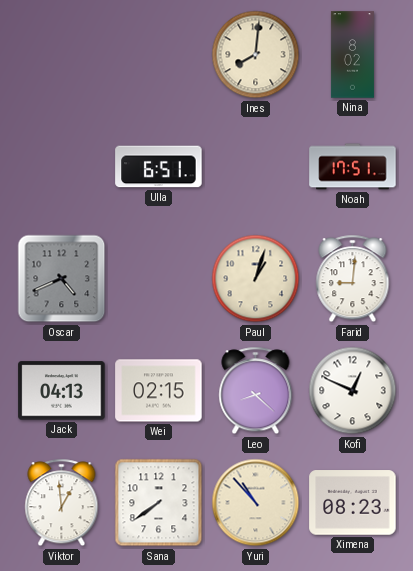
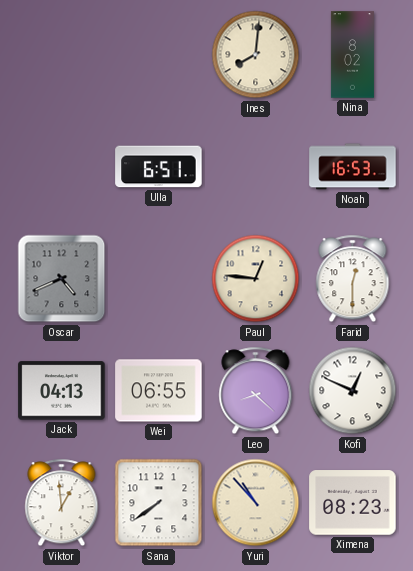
Noah: 17:51 -> 16:53 (353, 167)
Paul: 1:03 -> 12:46 (256, 279)
Farid: 9:01 -> 12:30 (353, 279)
Wei: 02:15 -> 06:55 (159, 391)
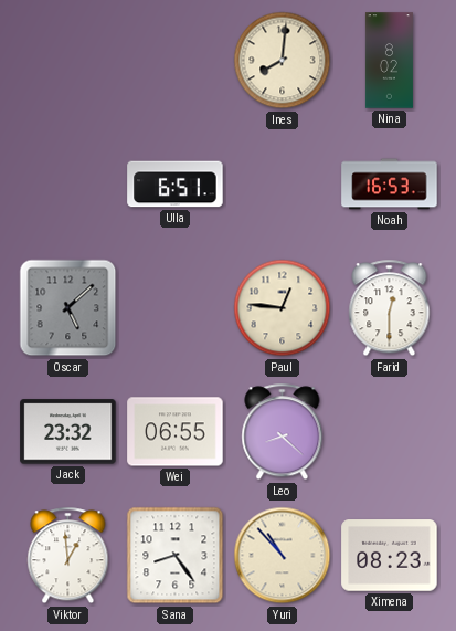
Oscar: 4:41 -> 5:08 (68, 308)
Jack: 04:13 -> 23:32 (68, 432)
Kofi: 12:49 -> none (353, 391)
Sana: 7:39 -> 8:24 (176, 556)
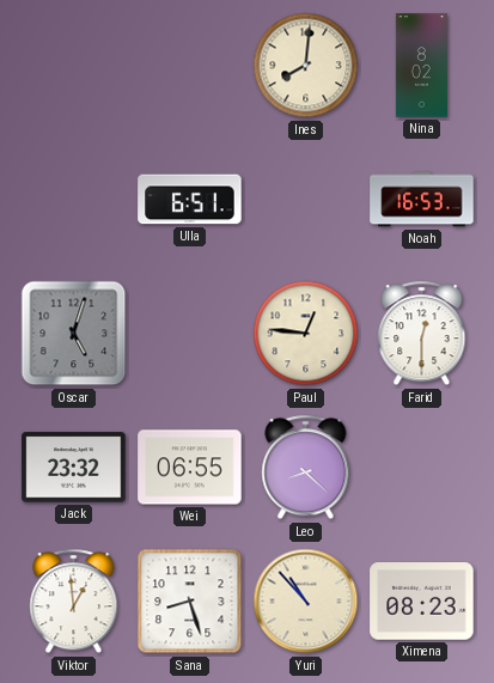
Oscar: 5:08 -> 5:03 (74, 334)
Sana: 8:24 -> 8:27 (190, 602)
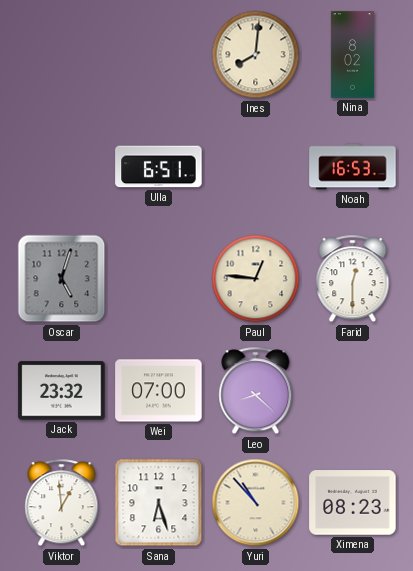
Wei: 06:55 -> 07:00 (159, 391)
Sana: 8:27 -> 6:27 (159, 503)
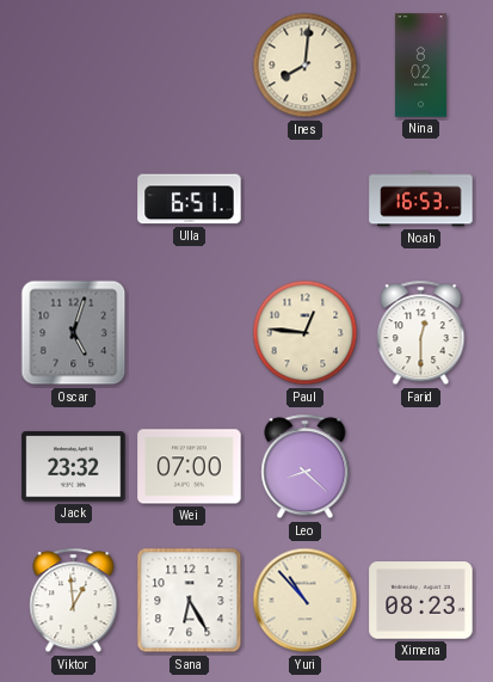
Sana: 6:27 -> 6:25 (190, 601)
